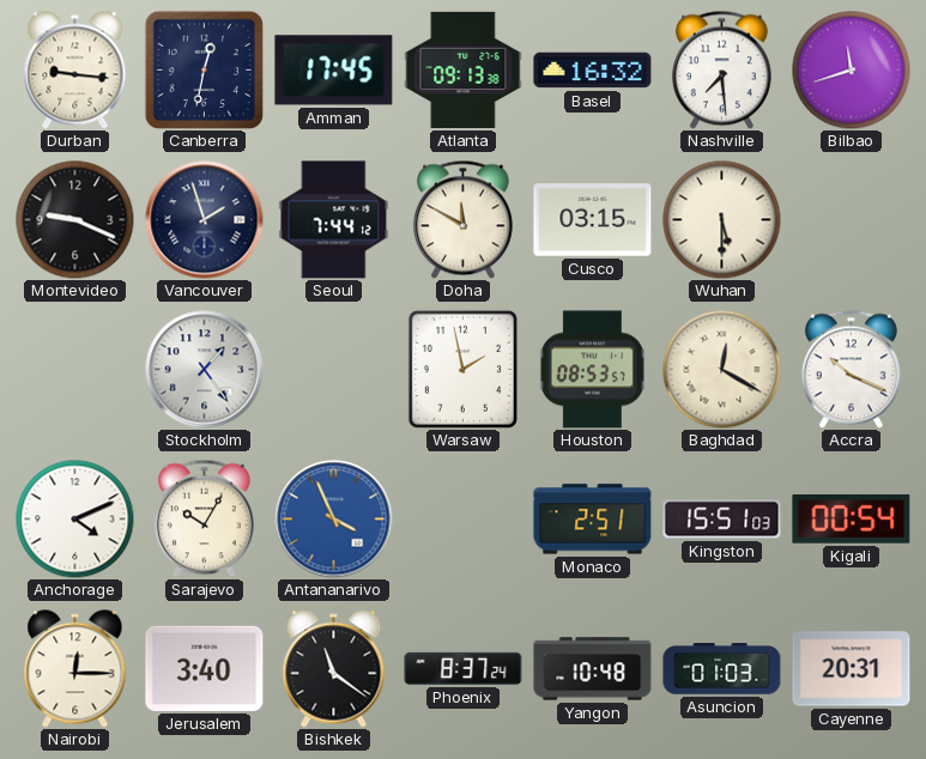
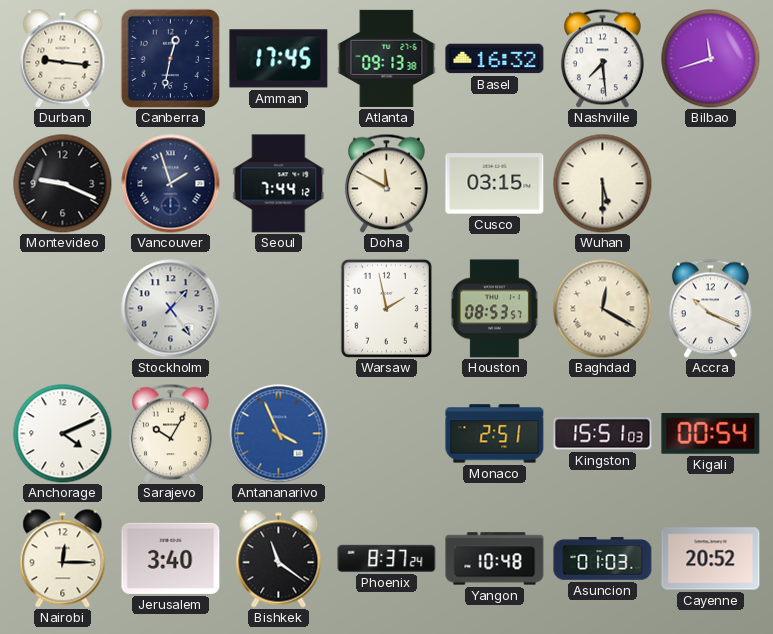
Cayenne: 20:31 -> 20:52 (711, 559)
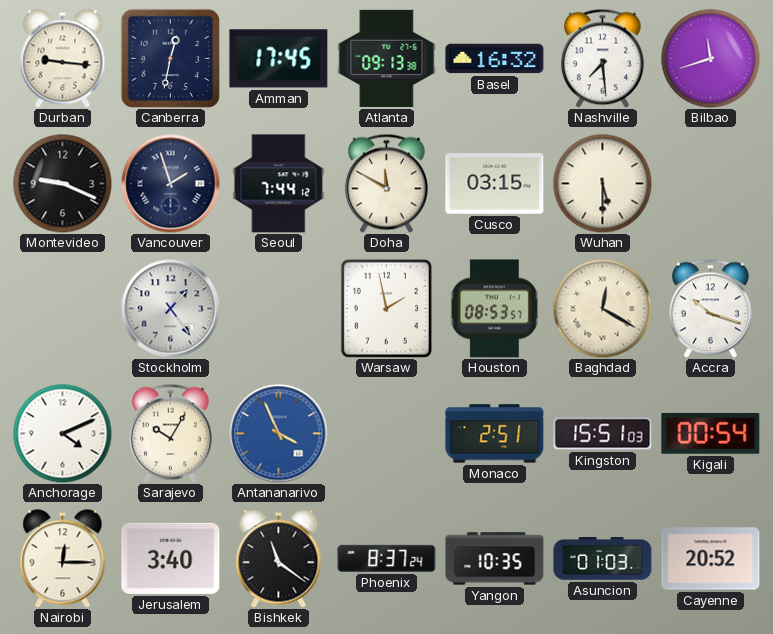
Accra: 10:19 -> 10:18 (710, 308)
Yangon: 10:48 -> 10:35 (495, 559)
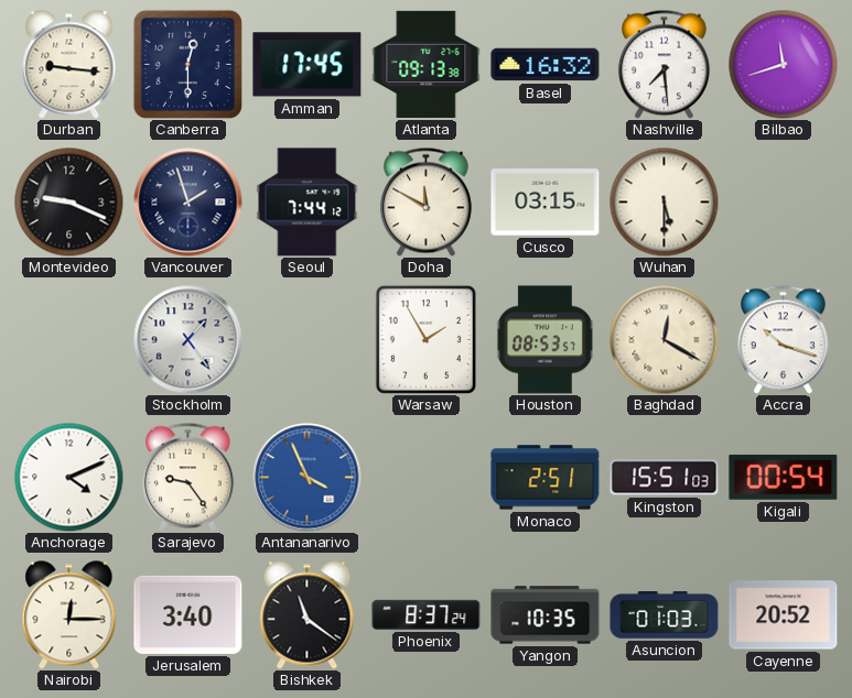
Canberra: 12:32 -> 12:30 (187, 64)
Warsaw: 1:58 -> 1:55 (425, 339)
Sarajevo: 10:05 -> 9:24 (187, 477)
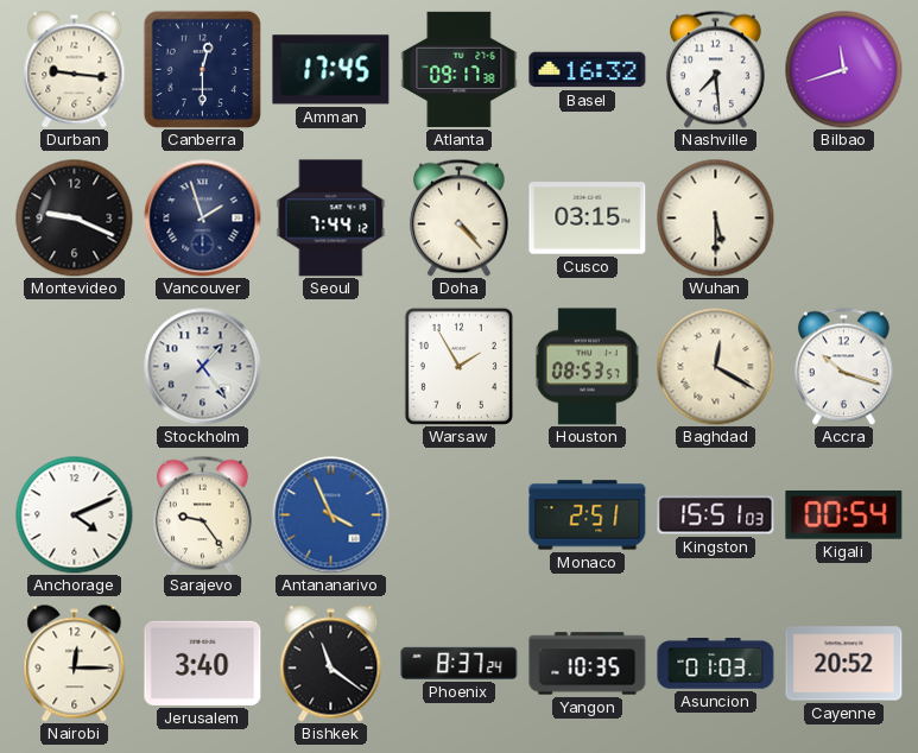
Atlanta: 09:13 -> 09:17 (460, 69)
Doha: 11:50 -> 4:23 (458, 217)
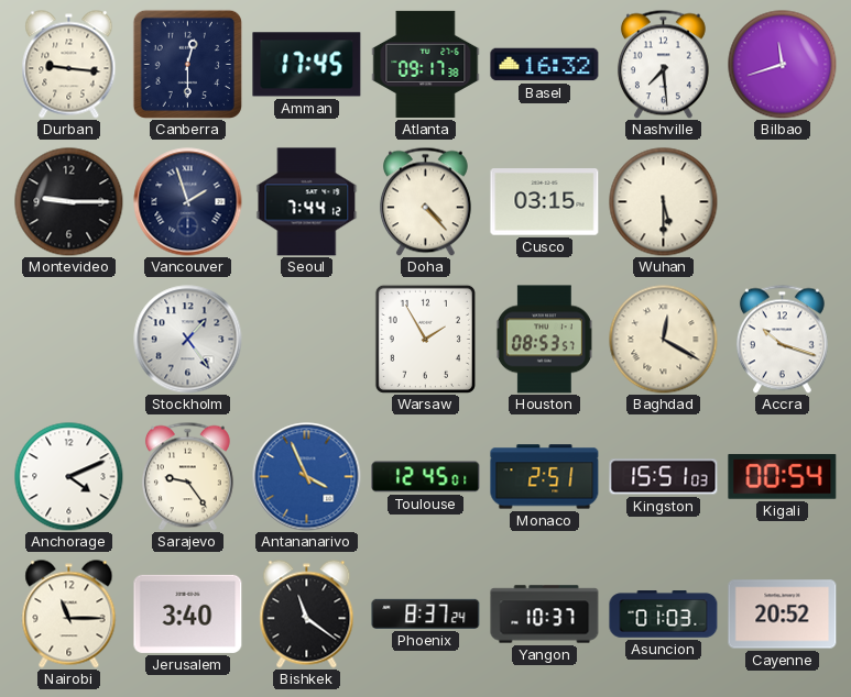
Montevideo: 9:19 -> 9:15 (69, 202)
Toulouse: none -> 12:45 (426, 477)
Nairobi: 12:15 -> 11:15 (69, 615)
Yangon: 10:35 -> 10:37 (545, 615)
